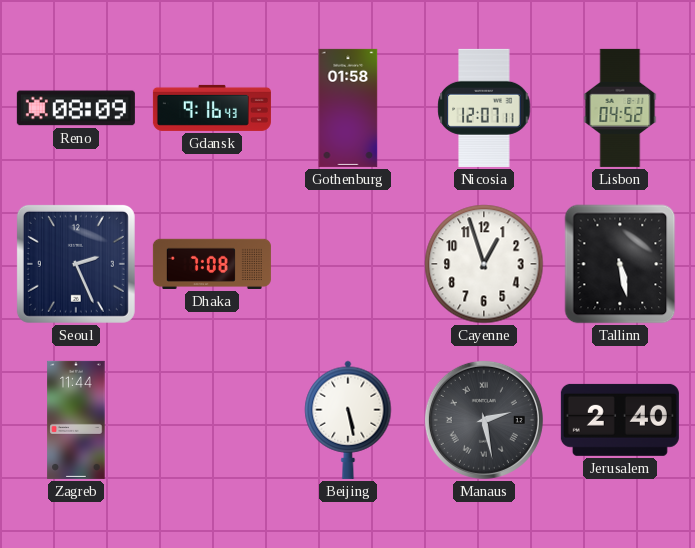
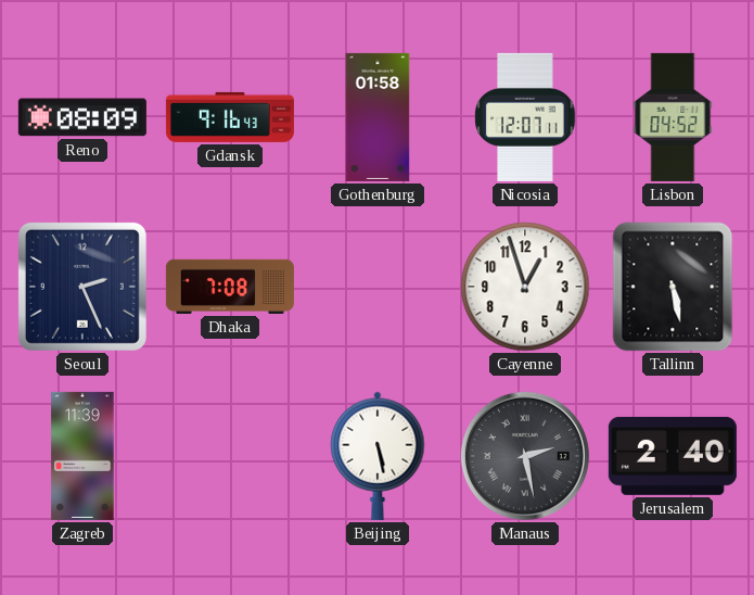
Zagreb: 11:44 -> 11:39 (82, 456)
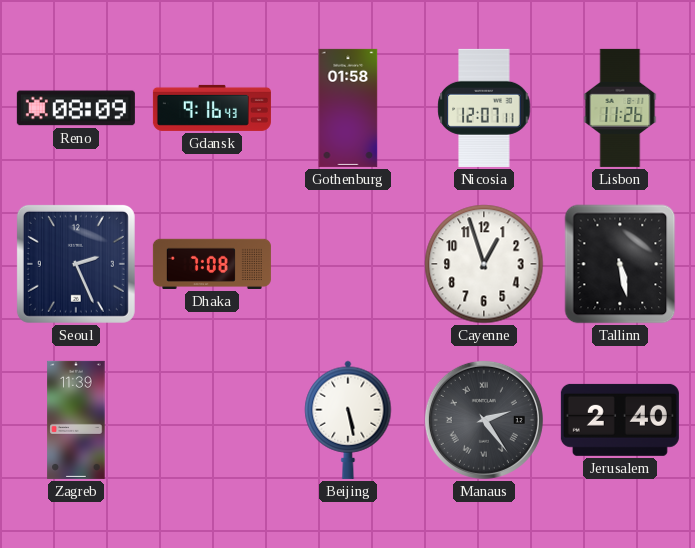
Lisbon: 04:52 -> 11:26 (620, 108)
Manaus: 2:28 -> 2:24 (484, 420)
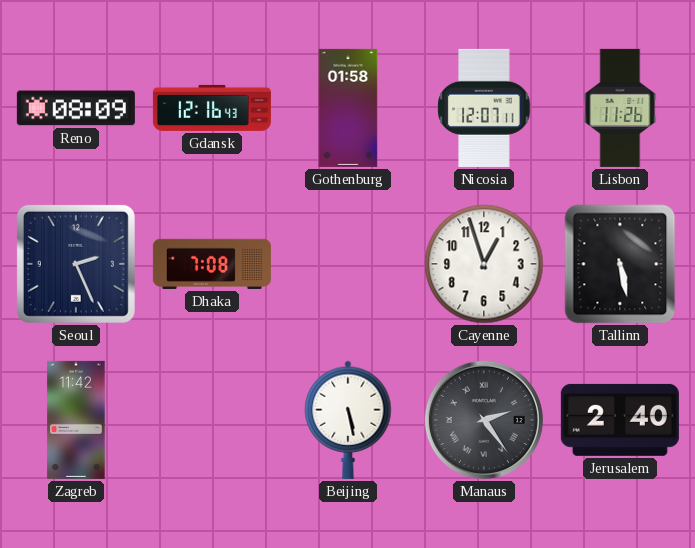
Gdansk: 9:16 -> 12:16 (212, 108)
Zagreb: 11:39 -> 11:42 (76, 420)
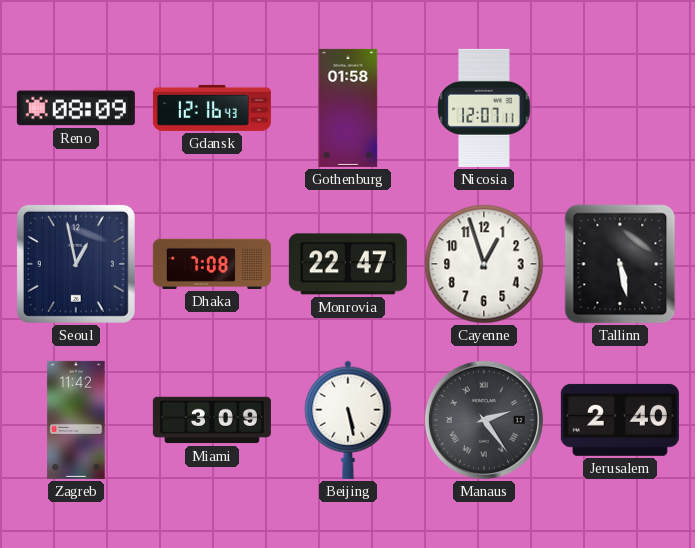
Lisbon: 11:26 -> none (620, 108)
Seoul: 2:26 -> 12:58 (76, 264)
Monrovia: none -> 22:47 (348, 264)
Miami: none -> 3:09 (212, 420)
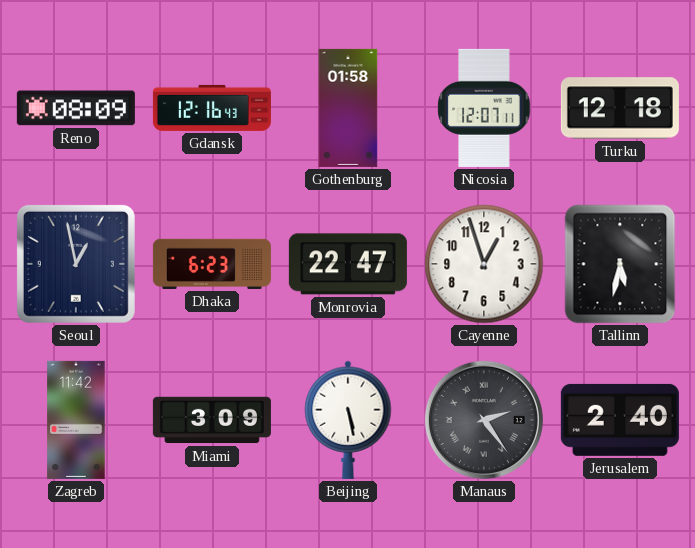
Turku: none -> 12:18 (620, 108)
Dhaka: 7:08 -> 6:23 (212, 264)
Tallinn: 5:28 -> 5:32 (620, 264)
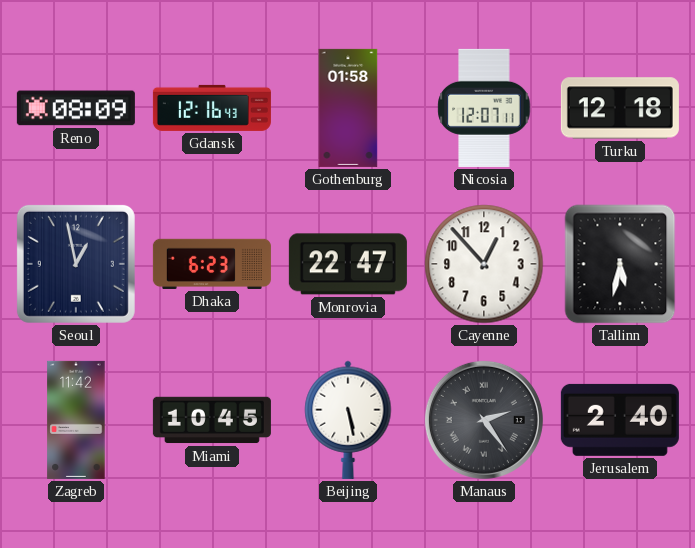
Cayenne: 12:57 -> 12:53 (484, 264)
Miami: 3:09 -> 10:45 (212, 420)
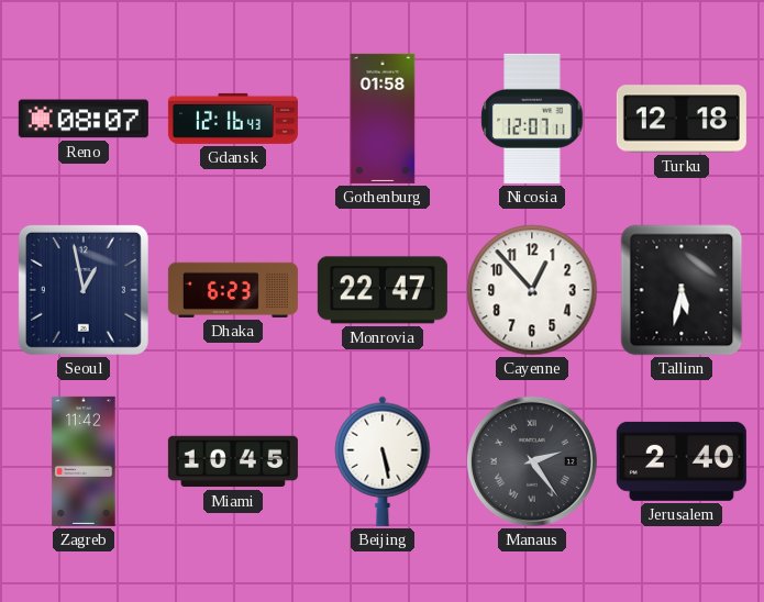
Reno: 08:09 -> 08:07 (84, 119)
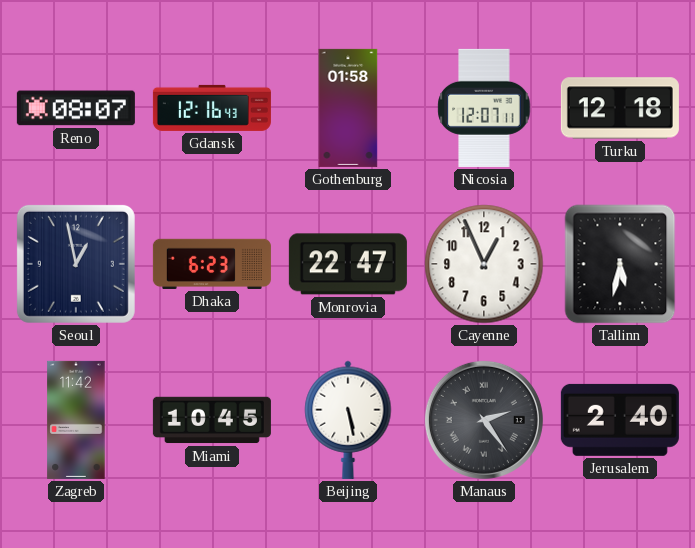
Cayenne: 12:53 -> 12:56 (484, 264)
